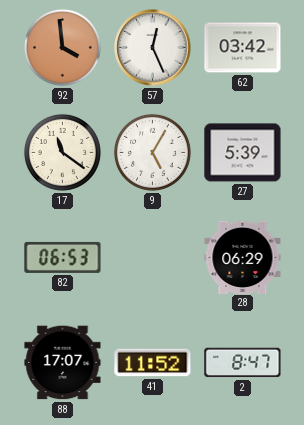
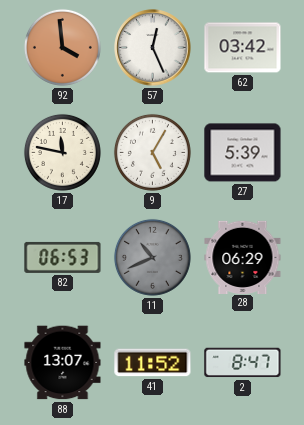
17: 11:21 -> 11:47 (62, 152)
11: none -> 10:41 (152, 257)
88: 17:07 -> 13:07 (63, 363)
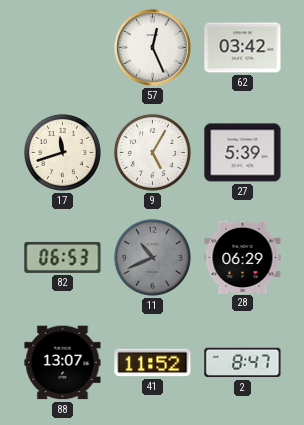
92: 3:59 -> none (62, 47)
17: 11:47 -> 11:42 (62, 152)
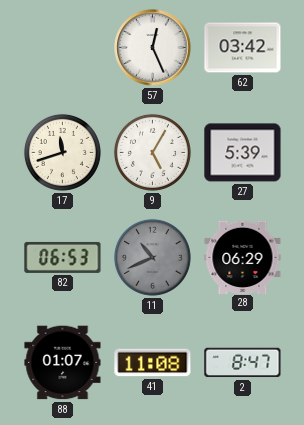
88: 13:07 -> 01:07 (63, 363)
41: 11:52 -> 11:08 (153, 363)
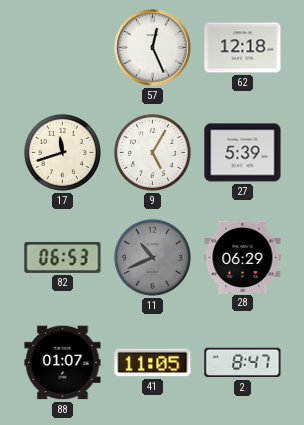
62: 03:42 -> 12:18 (243, 48)
41: 11:08 -> 11:05 (153, 363)
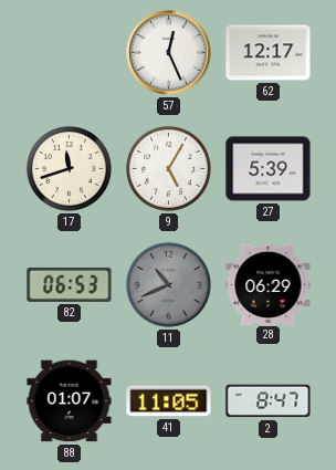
62: 12:18 -> 12:17 (269, 53)
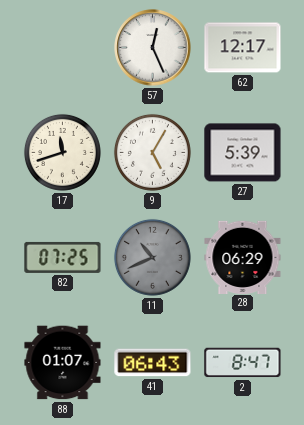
82: 06:53 -> 07:25 (63, 257)
41: 11:05 -> 06:43 (153, 363)
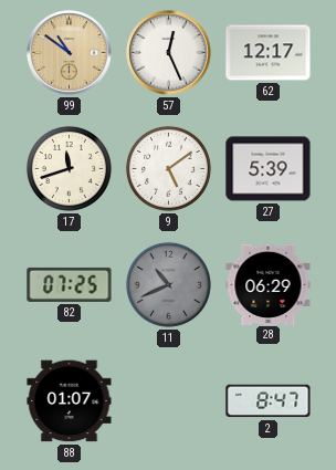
99: none -> 10:51 (70, 53)
9: 5:05 -> 5:09 (168, 168)
41: 06:43 -> none (153, 363)
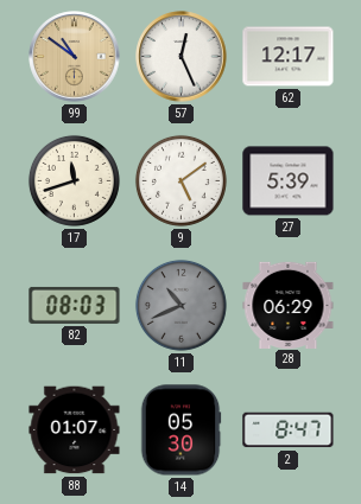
82: 07:25 -> 08:03 (75, 305)
14: none -> 05:30 (180, 430)
